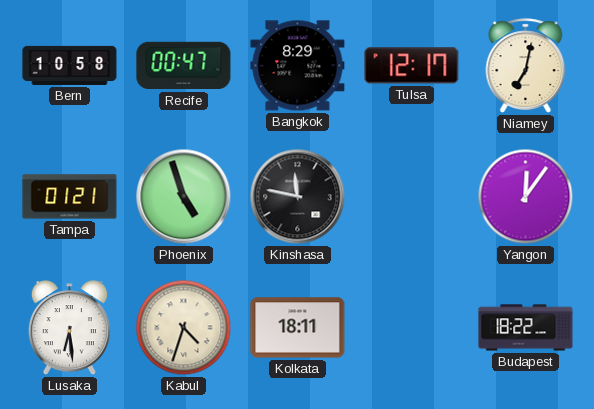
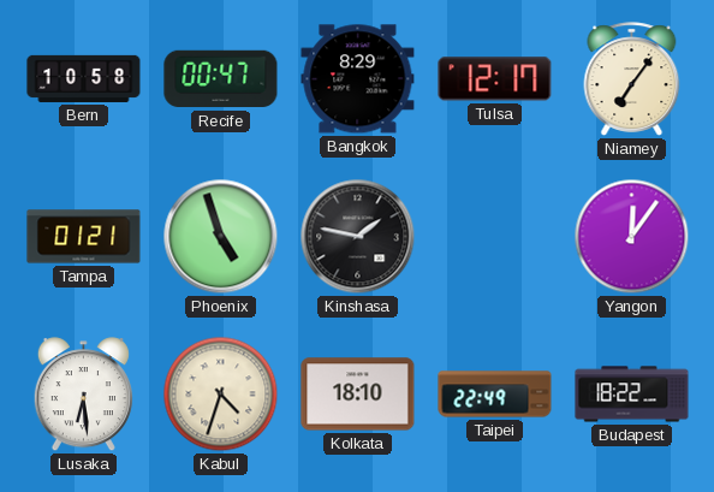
Niamey: 7:02 -> 7:06 (632, 79)
Kinshasa: 11:47 -> 1:47 (358, 237)
Kolkata: 18:11 -> 18:10 (358, 395)
Taipei: none -> 22:49 (495, 395)
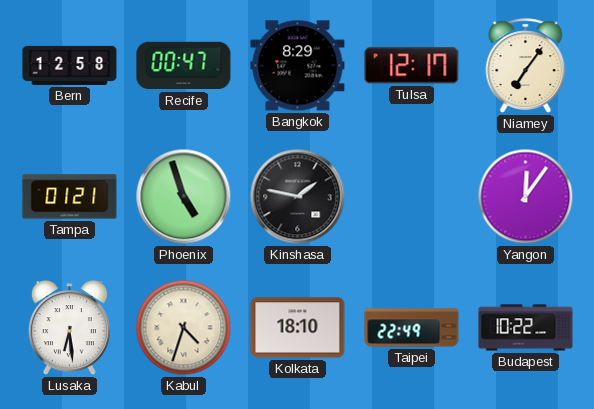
Bern: 10:58 -> 12:58 (70, 65)
Budapest: 18:22 -> 10:22 (526, 328)
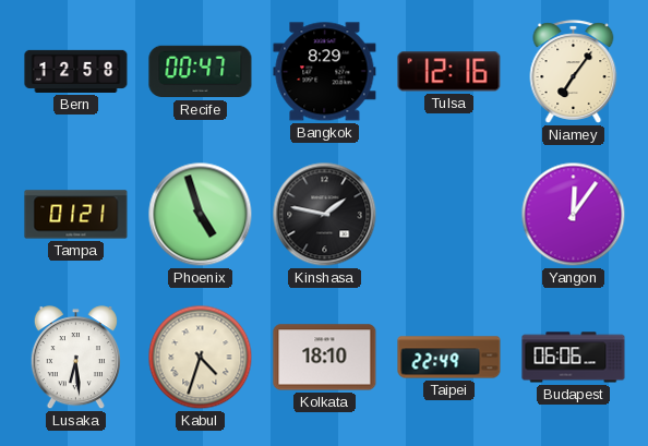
Tulsa: 12:17 -> 12:16 (449, 72)
Budapest: 10:22 -> 06:06 (574, 358)
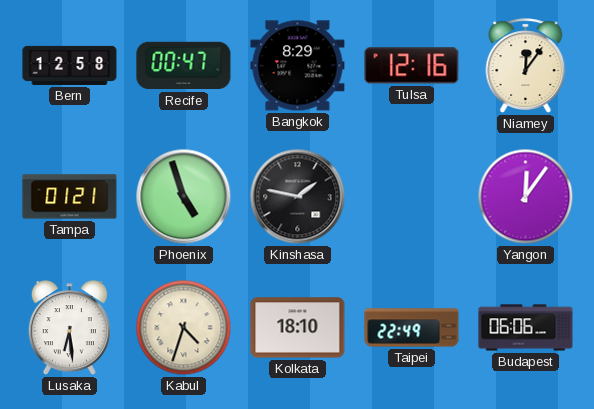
Niamey: 7:06 -> 12:06 (526, 66)
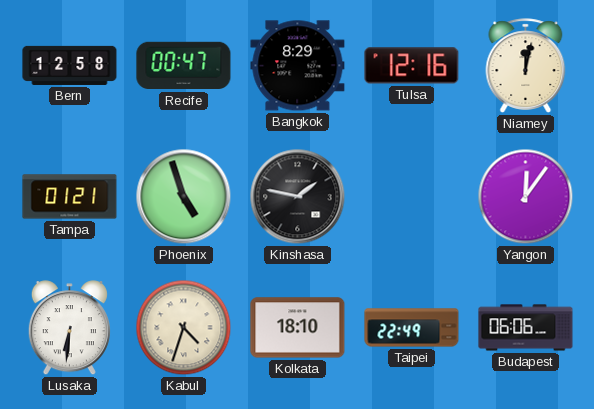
Niamey: 12:06 -> 12:02 (526, 66)
Lusaka: 6:29 -> 6:31 (69, 328)
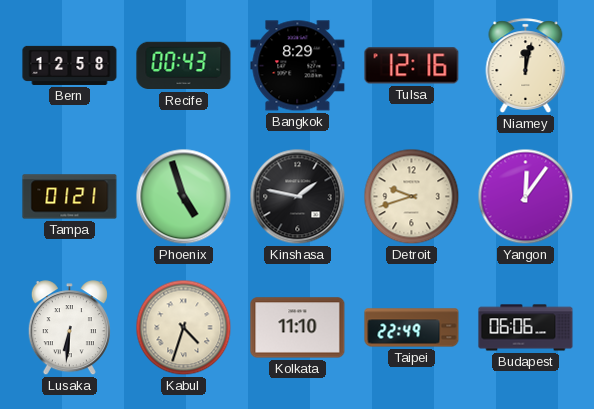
Recife: 00:47 -> 00:43 (184, 66)
Detroit: none -> 9:42 (412, 197)
Kolkata: 18:10 -> 11:10 (298, 328)
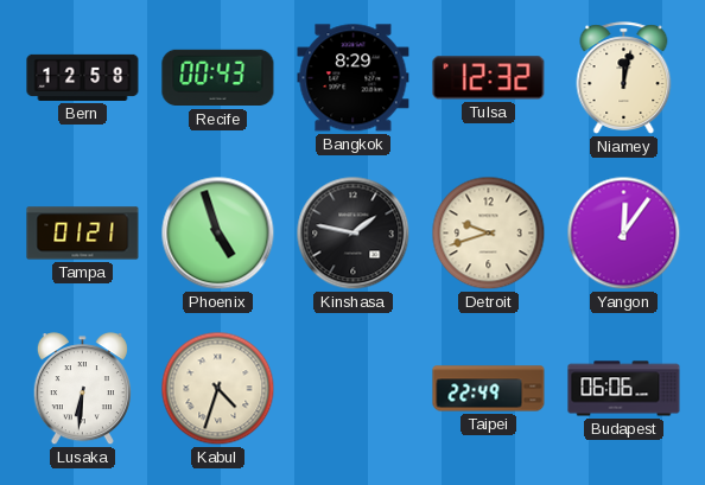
Tulsa: 12:16 -> 12:32 (489, 78)
Kolkata: 11:10 -> none (298, 328)
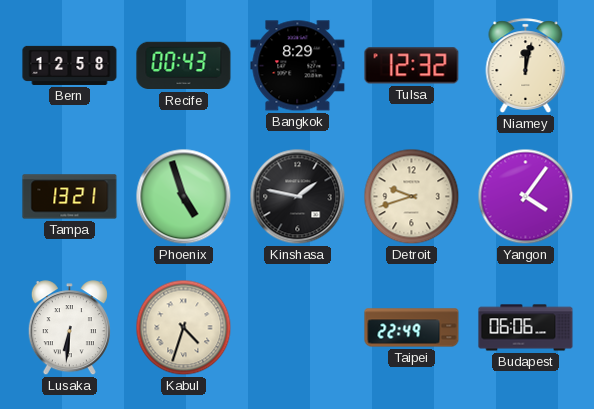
Tampa: 01:21 -> 13:21 (70, 197)
Yangon: 12:06 -> 4:06 (526, 197)
